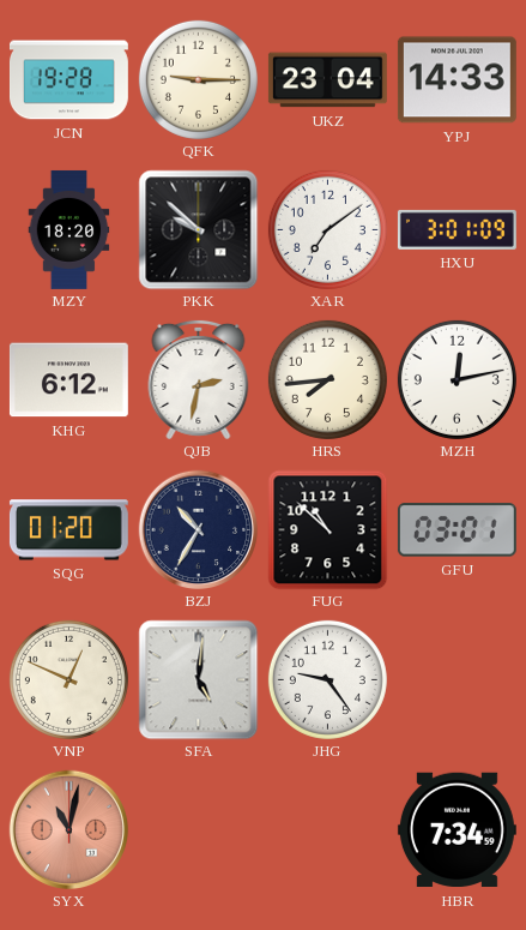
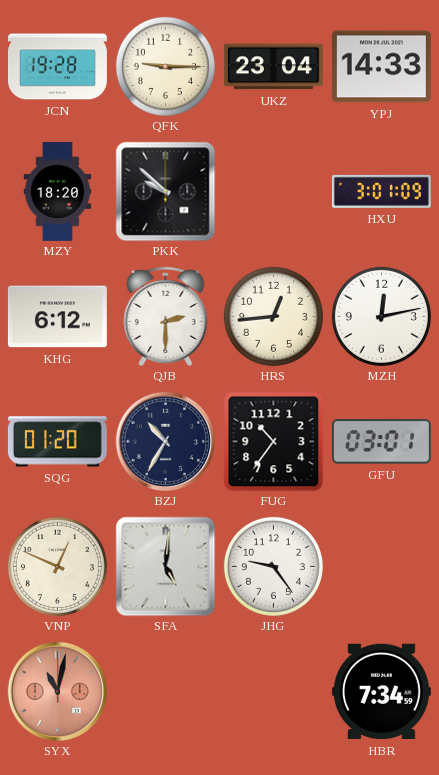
XAR: 7:09 -> none (327, 229)
QJB: 2:32 -> 2:30 (166, 316)
HRS: 7:44 -> 12:44 (273, 316)
FUG: 10:52 -> 10:36 (273, 441)
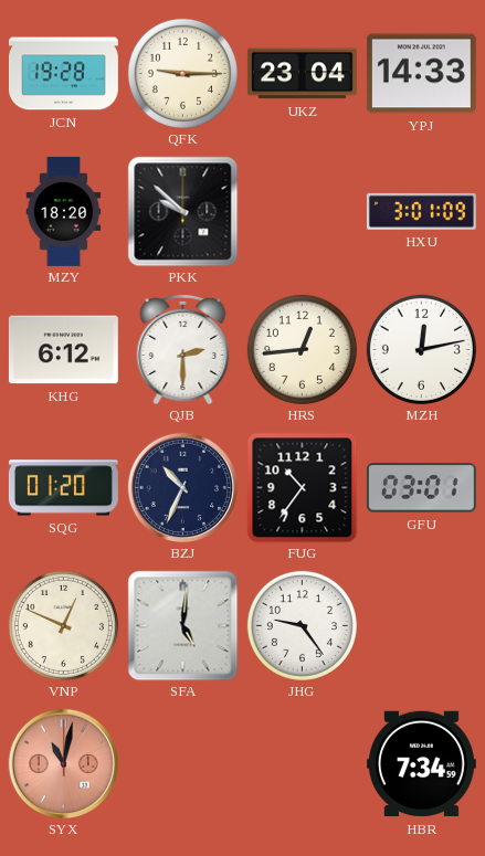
BZJ: 10:35 -> 10:34 (182, 487)
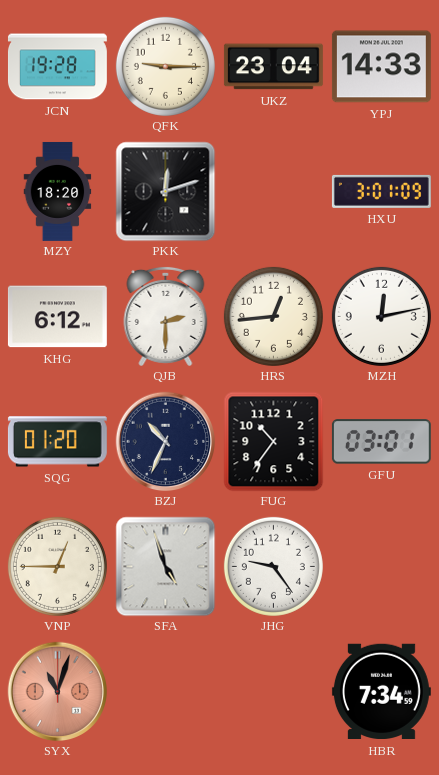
PKK: 9:52 -> 12:12 (165, 191)
VNP: 12:49 -> 12:45 (57, 566)
SFA: 5:01 -> 4:57 (165, 566)
SYX: 11:02 -> 11:03 (57, 691)
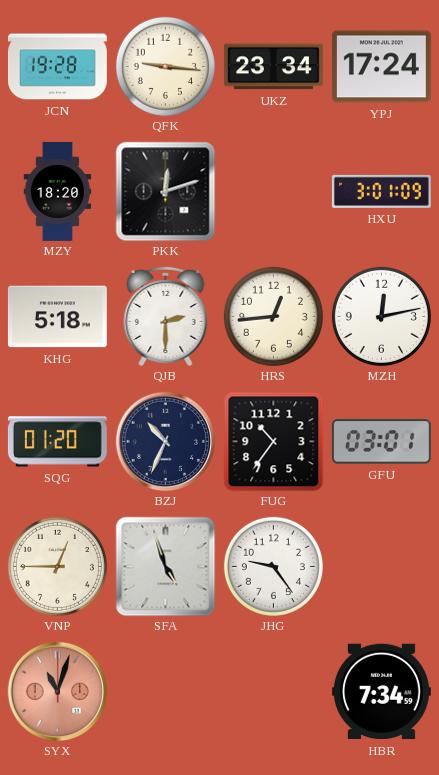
QFK: 9:15 -> 9:16 (165, 66)
UKZ: 23:04 -> 23:34 (273, 67)
YPJ: 14:33 -> 17:24 (381, 67)
KHG: 6:12 -> 5:18 (57, 317)
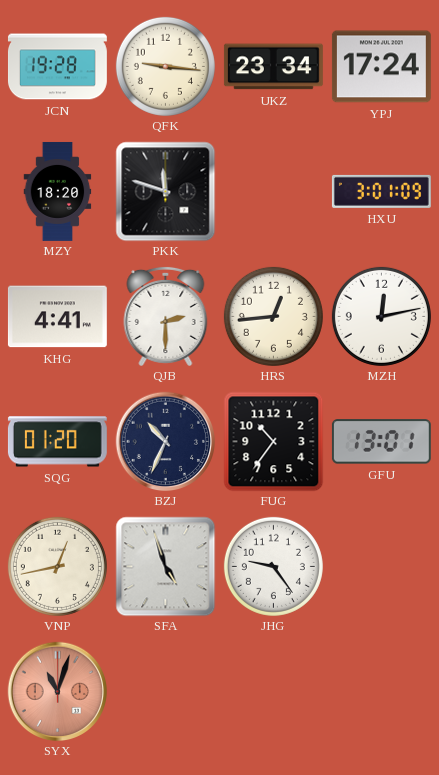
PKK: 12:12 -> 11:48 (165, 191)
KHG: 5:18 -> 4:41 (57, 317)
GFU: 03:01 -> 13:01 (381, 442)
VNP: 12:45 -> 12:43 (57, 566)
HBR: 7:34 -> none (381, 692)
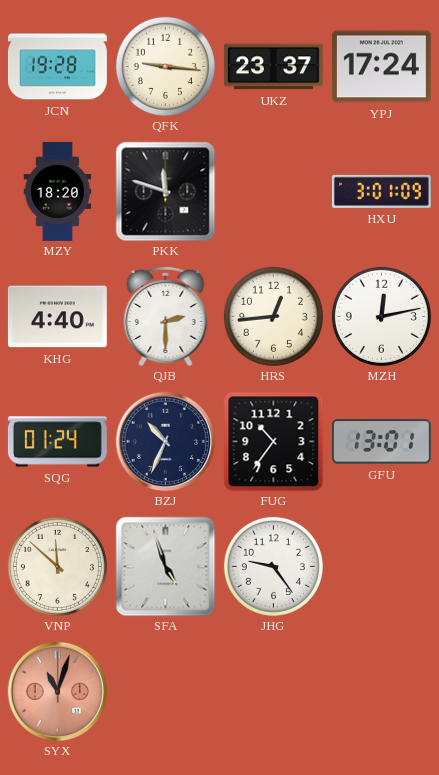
UKZ: 23:34 -> 23:37 (273, 67)
KHG: 4:41 -> 4:40 (57, 317)
SQG: 01:20 -> 01:24 (57, 442)
VNP: 12:43 -> 11:52 (57, 566)
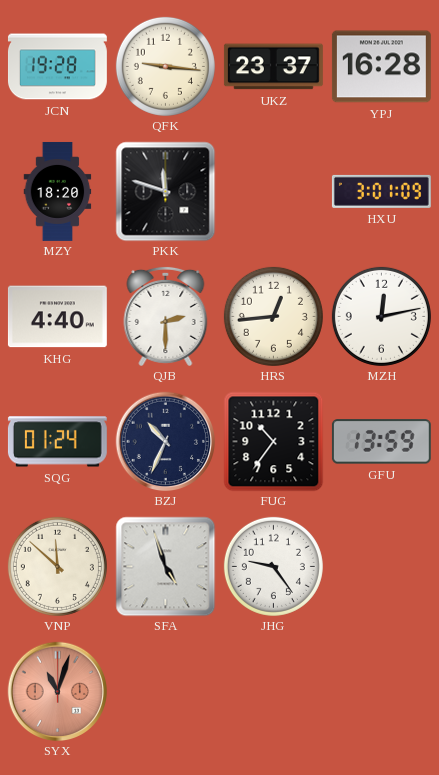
YPJ: 17:24 -> 16:28 (381, 67)
GFU: 13:01 -> 13:59 (381, 442)
